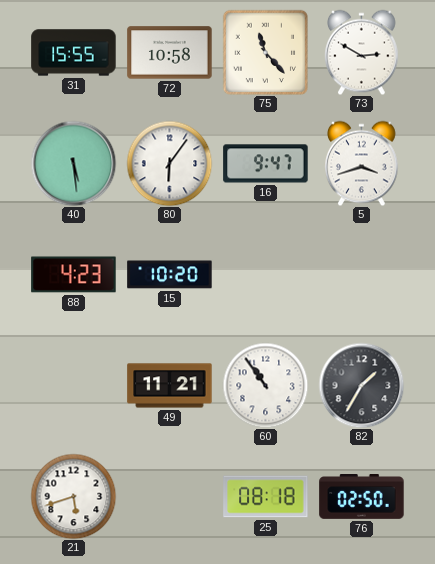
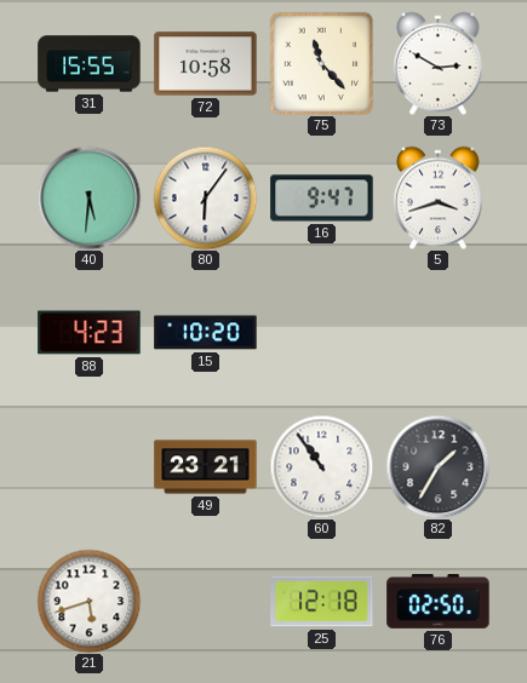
40: 5:29 -> 5:31 (88, 197)
49: 11:21 -> 23:21 (206, 467)
25: 08:18 -> 12:18 (322, 602)
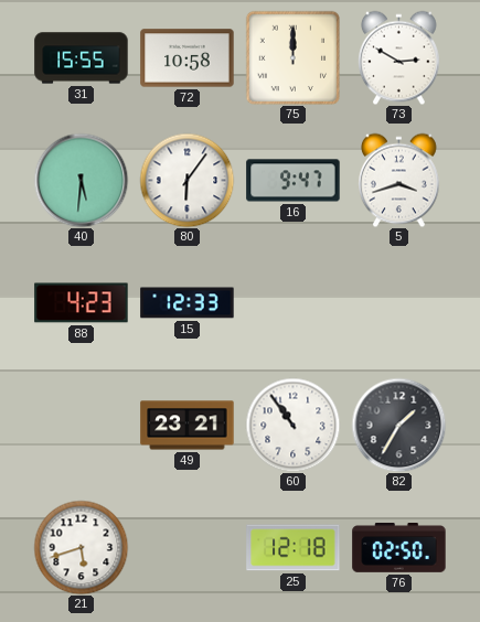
75: 11:23 -> 12:00 (292, 57)
15: 10:20 -> 12:33 (188, 303)
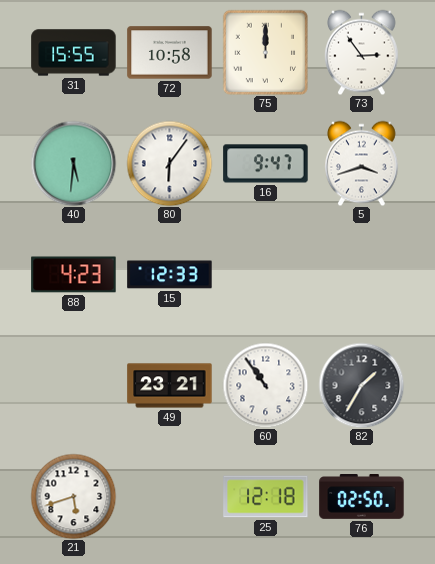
73: 2:50 -> 2:54 (362, 52)
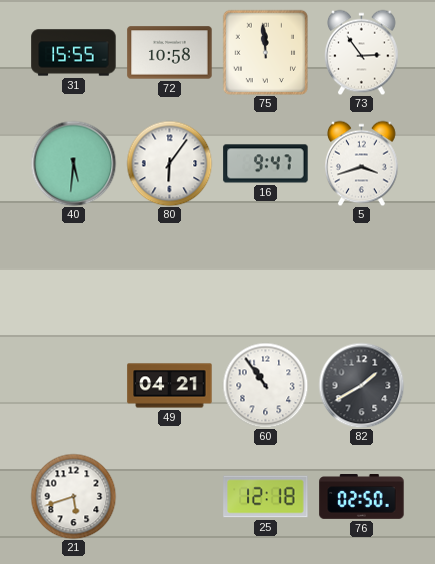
75: 12:00 -> 11:59 (265, 52)
88: 4:23 -> none (74, 275)
15: 12:33 -> none (170, 275)
49: 23:21 -> 04:21 (170, 386)
82: 1:35 -> 1:40 (361, 385)
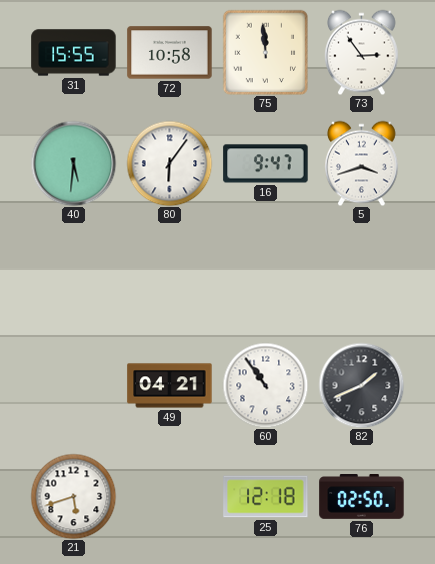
82: 1:40 -> 1:41 (361, 385)
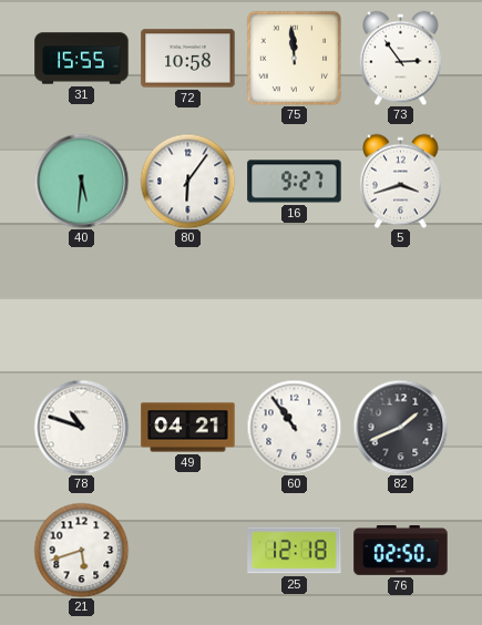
16: 9:47 -> 9:27 (295, 182)
78: none -> 10:48 (81, 427)
